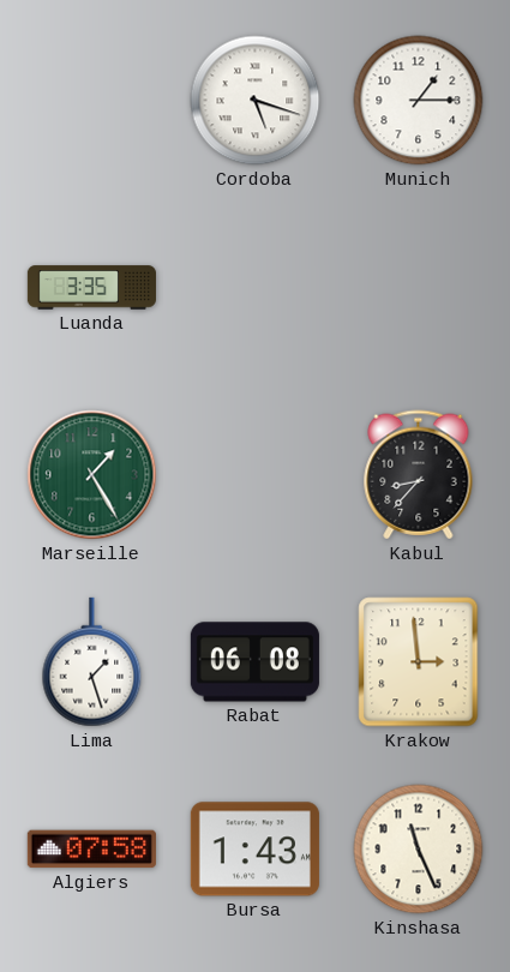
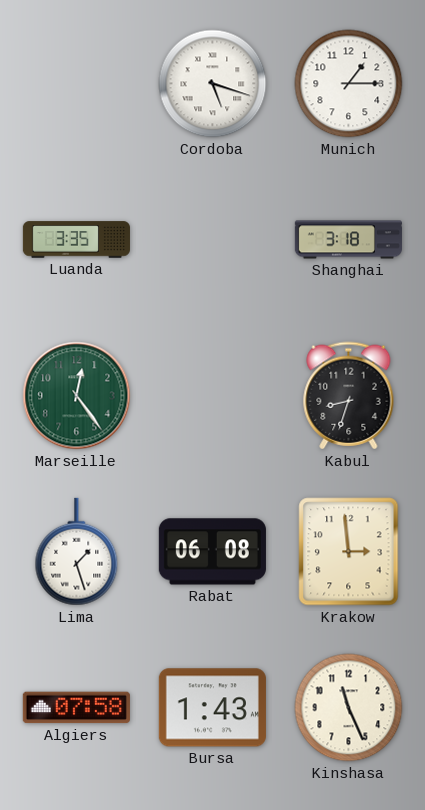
Shanghai: none -> 3:18 (348, 240)
Marseille: 1:25 -> 12:24 (77, 396)
Kabul: 8:37 -> 8:33 (349, 396)
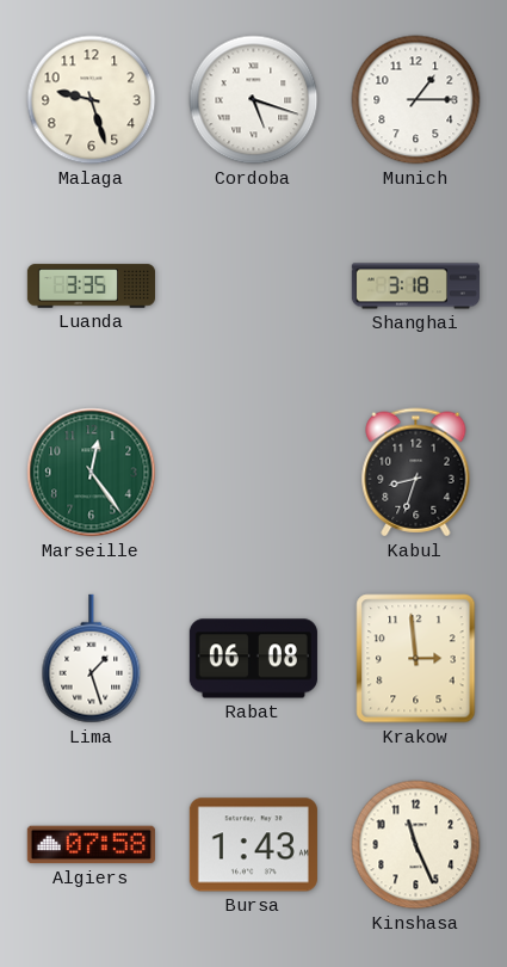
Malaga: none -> 9:27 (92, 100)
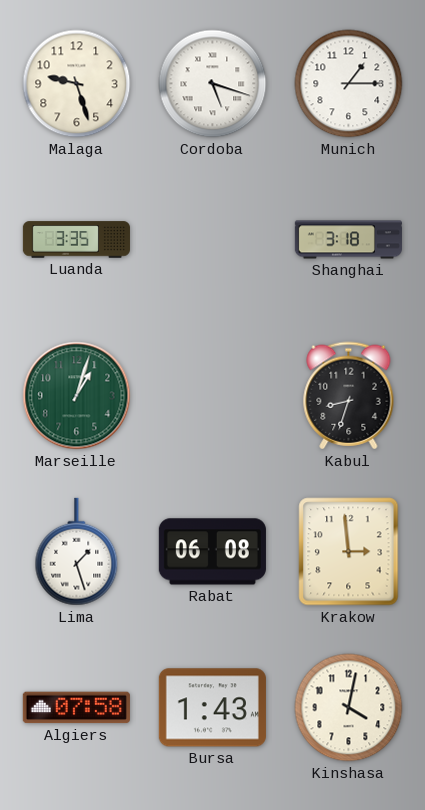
Marseille: 12:24 -> 1:03 (77, 396)
Kinshasa: 11:26 -> 4:02 (349, 708)
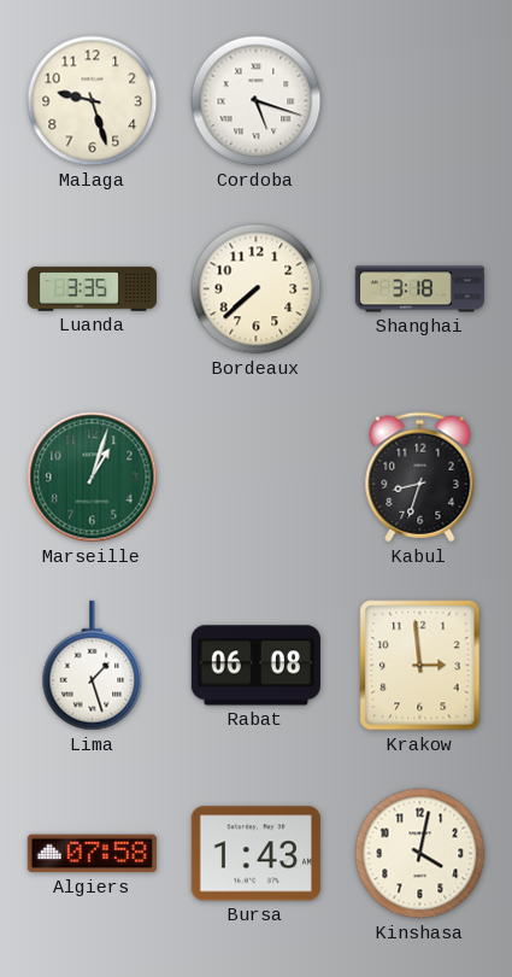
Munich: 1:15 -> none (349, 84)
Bordeaux: none -> 7:38 (257, 289)
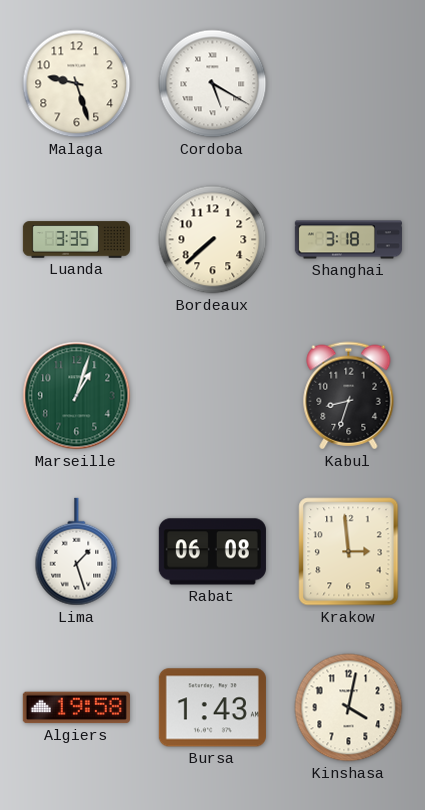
Cordoba: 5:18 -> 5:20 (213, 84)
Algiers: 07:58 -> 19:58 (76, 708)
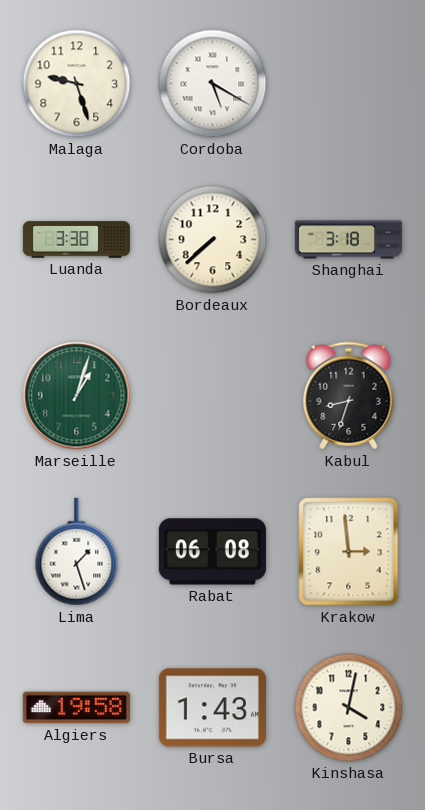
Luanda: 3:35 -> 3:38 (76, 240)
